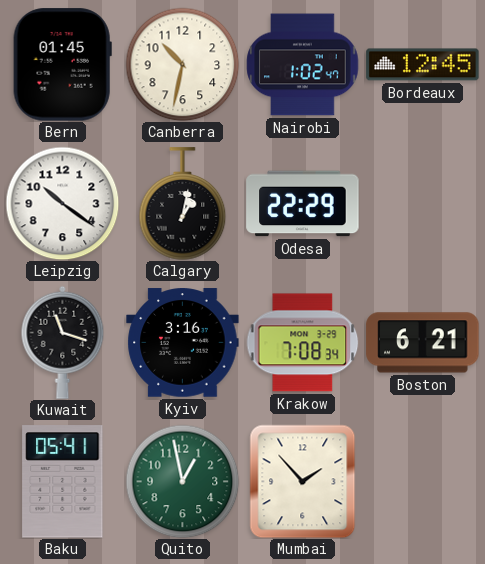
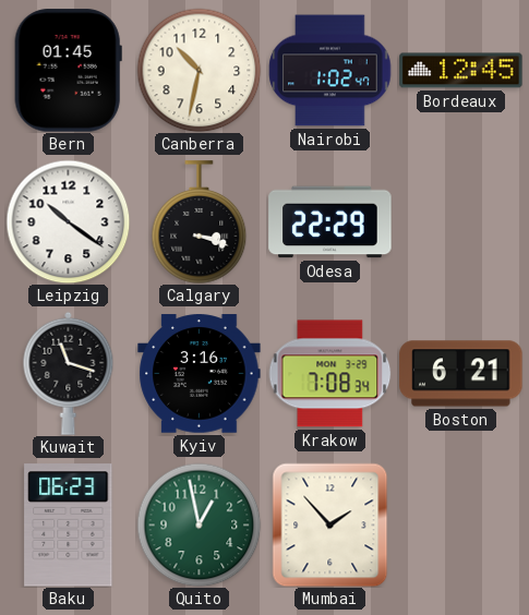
Calgary: 1:02 -> 3:18 (200, 222)
Baku: 05:41 -> 06:23 (69, 526)
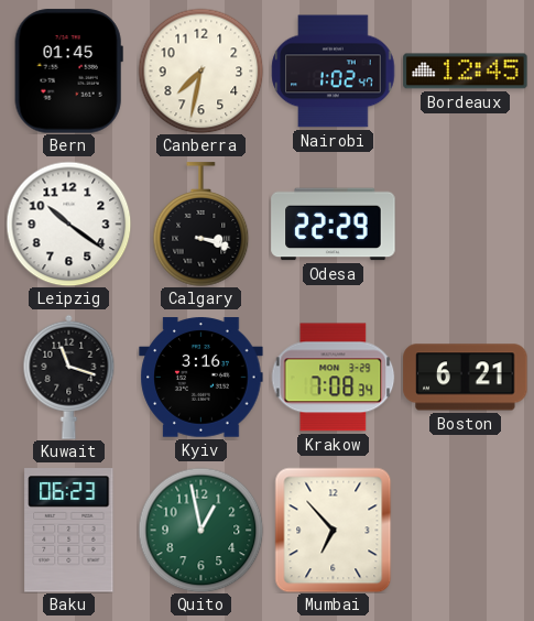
Canberra: 10:32 -> 7:32 (200, 70)
Mumbai: 1:53 -> 6:53 (334, 530)
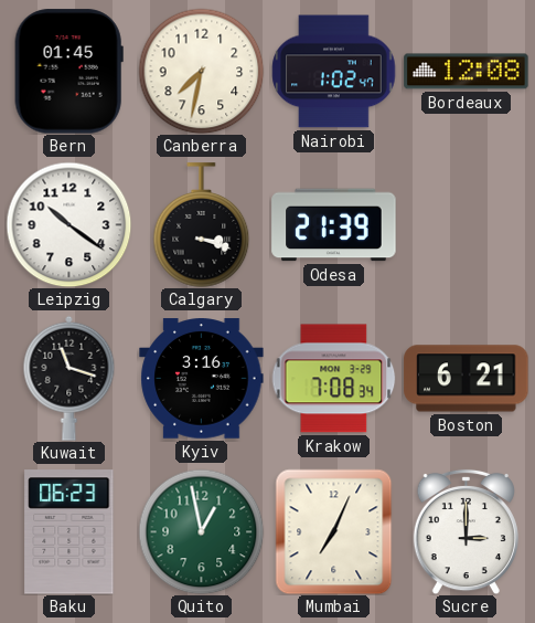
Bordeaux: 12:45 -> 12:08 (467, 72)
Odesa: 22:29 -> 21:39 (334, 225)
Mumbai: 6:53 -> 7:04 (334, 531)
Sucre: none -> 3:00 (466, 531)
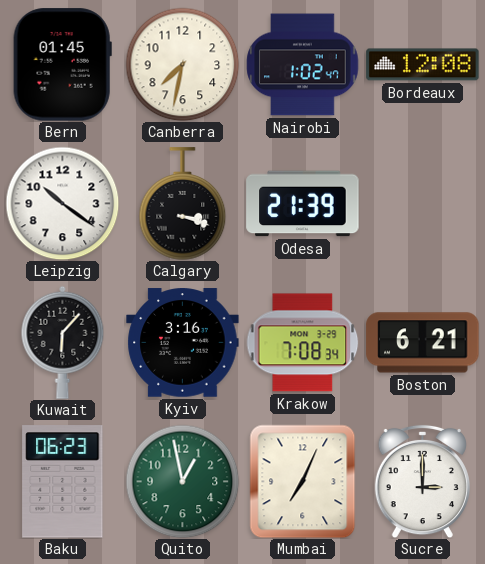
Kuwait: 11:18 -> 6:07 (63, 342)
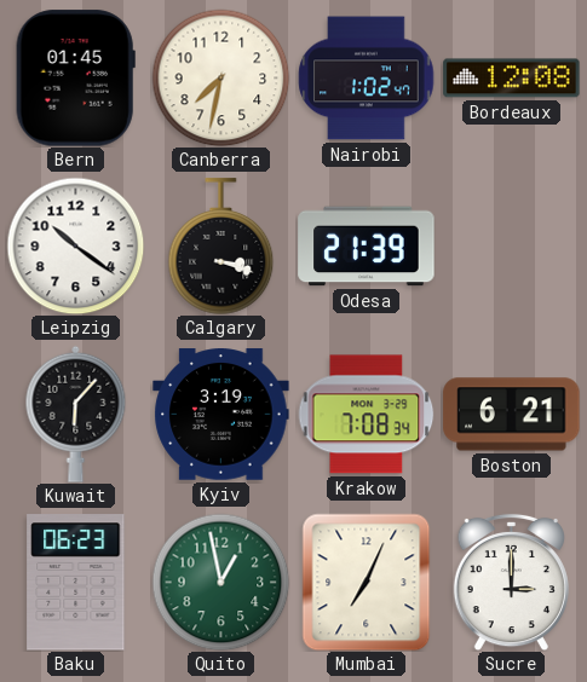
Kyiv: 3:16 -> 3:19 (221, 415)
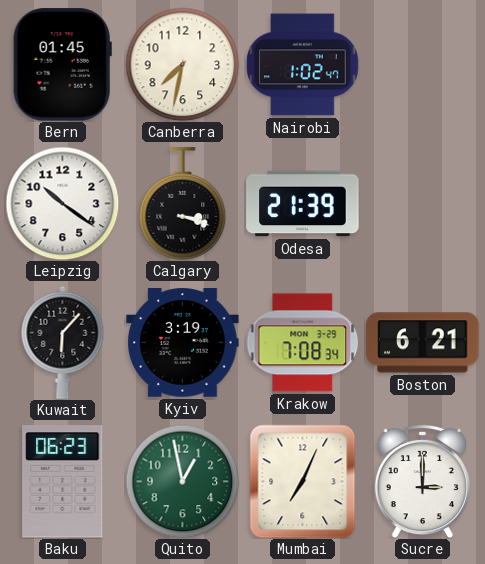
Bordeaux: 12:08 -> none (512, 79)
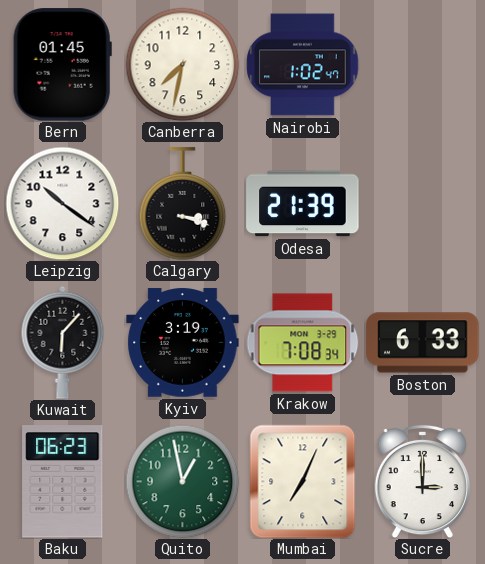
Boston: 6:21 -> 6:33 (423, 343)
